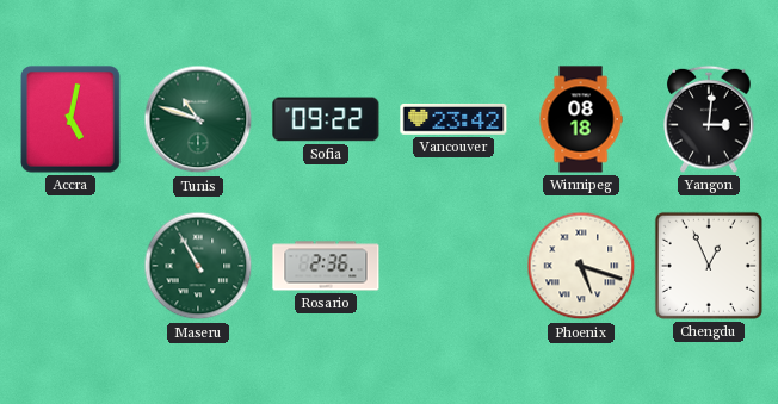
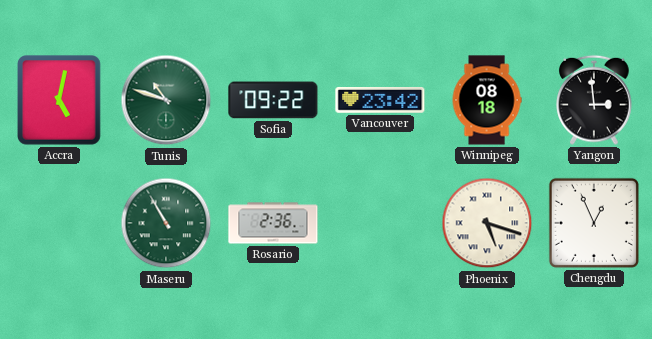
Yangon: 3:01 -> 2:59 (594, 100)
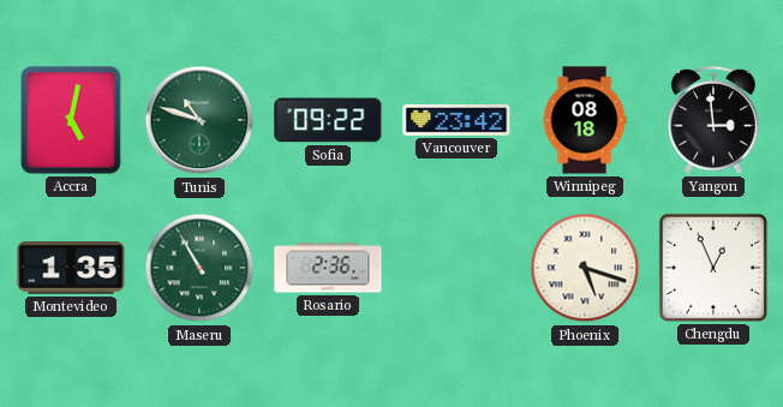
Montevideo: none -> 1:35 (71, 269)
